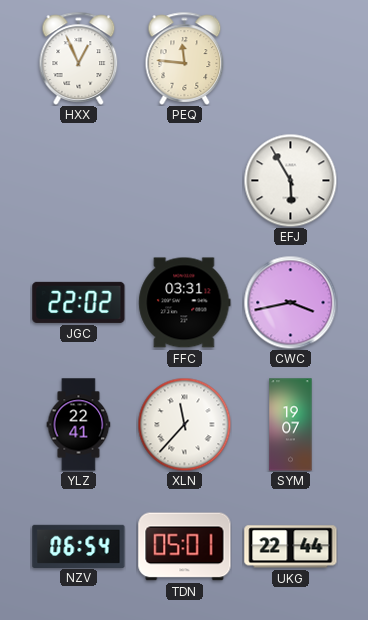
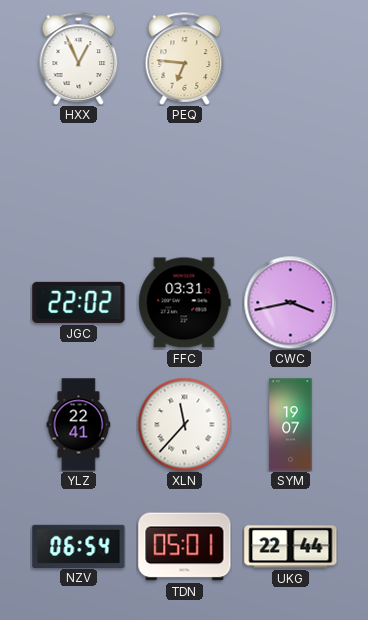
PEQ: 11:46 -> 6:46 (185, 58)
EFJ: 5:55 -> none (290, 180)
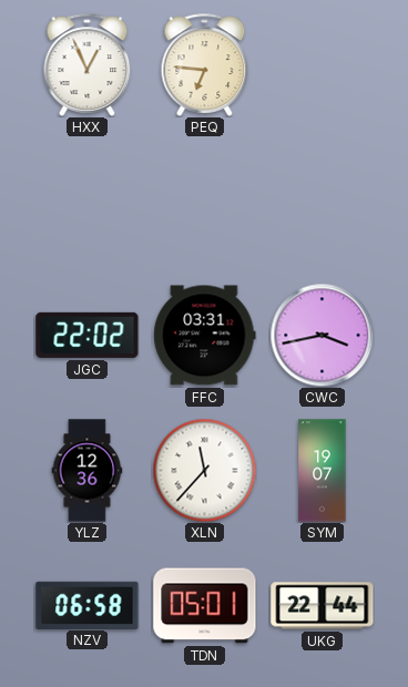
YLZ: 22:41 -> 12:36 (88, 471)
NZV: 06:54 -> 06:58 (88, 605)
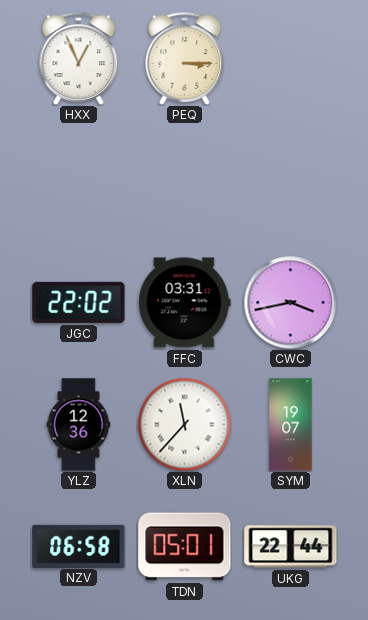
PEQ: 6:46 -> 3:15 (185, 58)
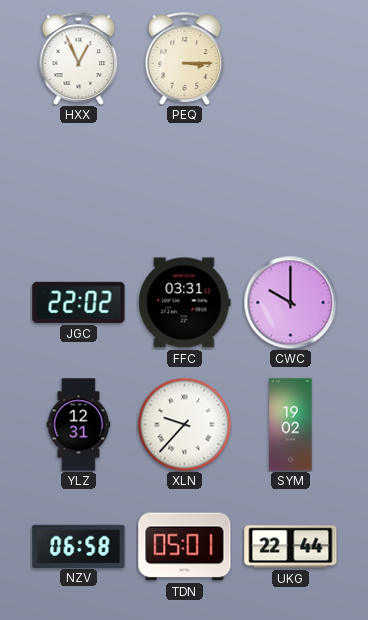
CWC: 3:43 -> 10:00 (290, 302)
YLZ: 12:36 -> 12:31 (79, 425)
XLN: 11:37 -> 9:37 (184, 424)
SYM: 19:07 -> 19:02 (291, 425)
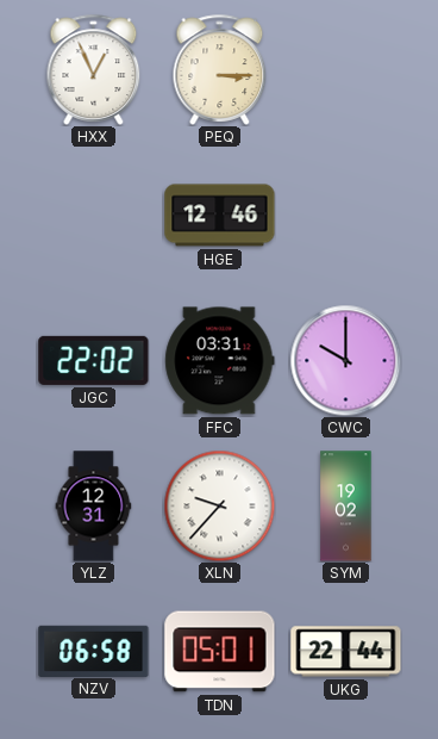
HGE: none -> 12:46 (220, 216)
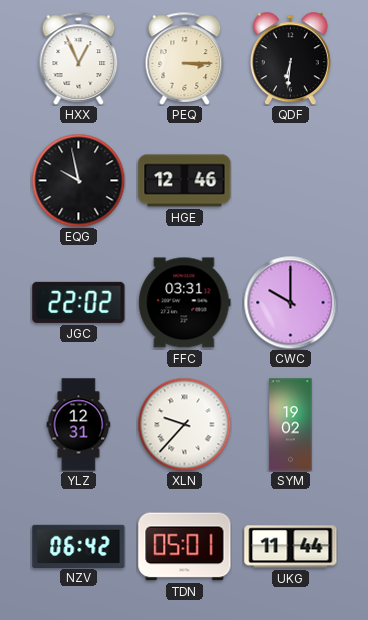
QDF: none -> 6:31 (290, 58)
EQG: none -> 9:58 (78, 180)
NZV: 06:58 -> 06:42 (79, 546)
UKG: 22:44 -> 11:44 (291, 547)
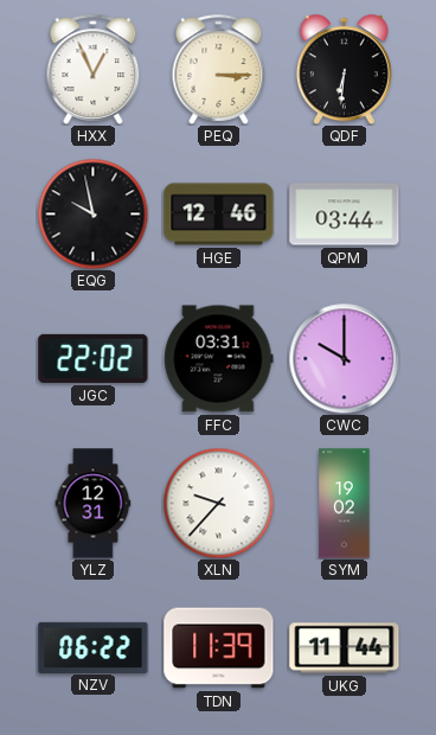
QPM: none -> 03:44 (345, 215)
NZV: 06:42 -> 06:22 (94, 647)
TDN: 05:01 -> 11:39 (219, 648)
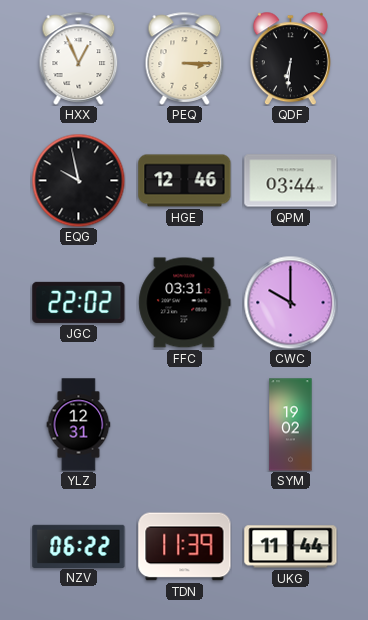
XLN: 9:37 -> none (218, 503)
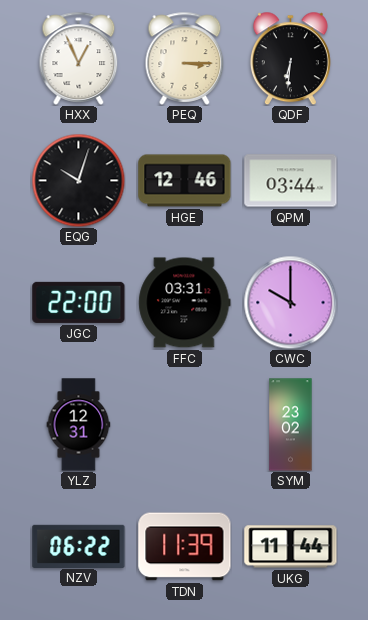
EQG: 9:58 -> 10:03 (78, 180)
JGC: 22:02 -> 22:00 (79, 302)
SYM: 19:02 -> 23:02 (291, 425)
